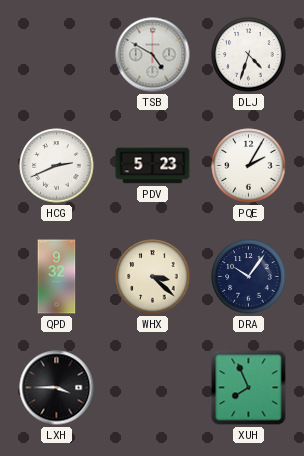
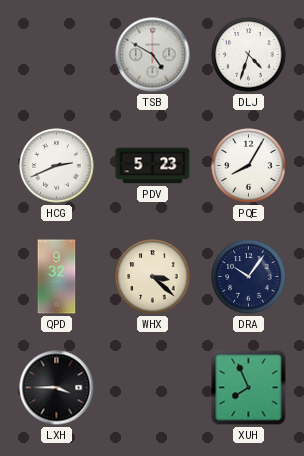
PQE: 2:05 -> 8:05 (249, 166)
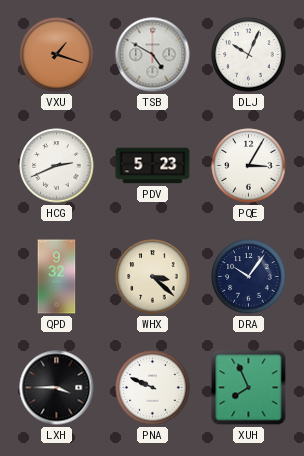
VXU: none -> 1:18 (57, 55)
DLJ: 4:33 -> 10:04 (249, 55)
PQE: 8:05 -> 3:05 (249, 166)
PNA: none -> 9:49 (153, 388)
